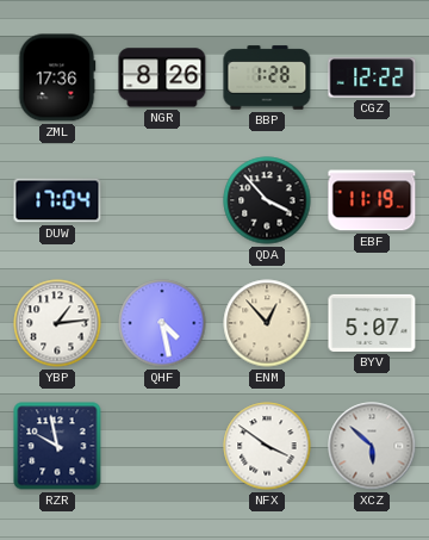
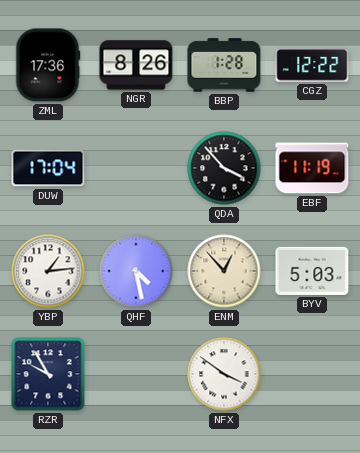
BYV: 5:07 -> 5:03 (312, 271)
RZR: 9:58 -> 9:55 (48, 374)
XCZ: 5:52 -> none (372, 446)
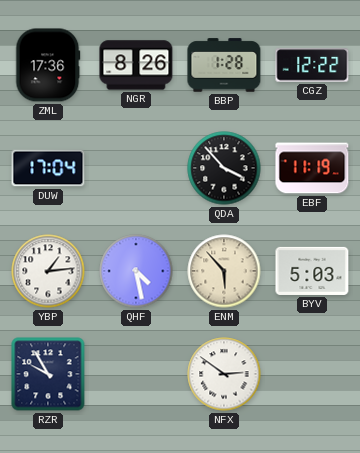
ENM: 12:53 -> 5:53 (224, 271)
NFX: 3:51 -> 2:51 (224, 374)
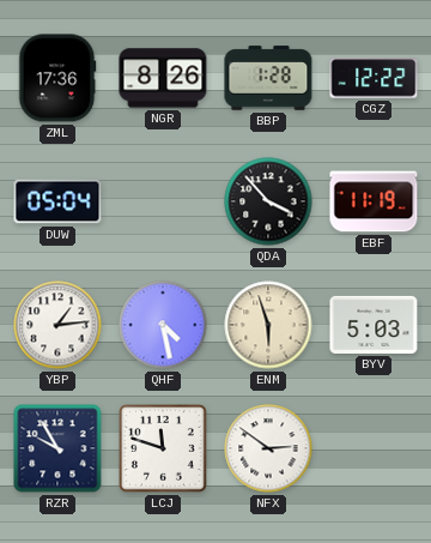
DUW: 17:04 -> 05:04 (57, 201)
ENM: 5:53 -> 5:57 (268, 325)
LCJ: none -> 11:48 (164, 450)
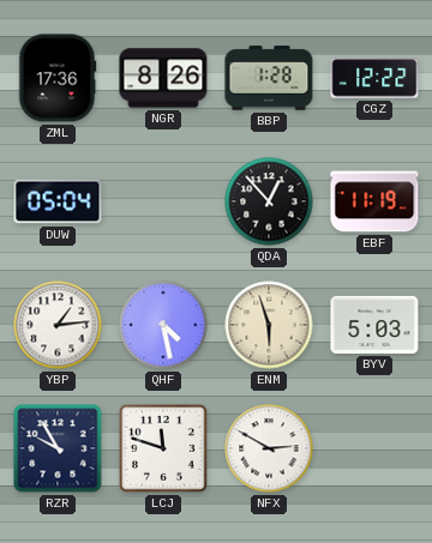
QDA: 3:53 -> 12:53 (269, 201)
NFX: 2:51 -> 2:50 (269, 448)
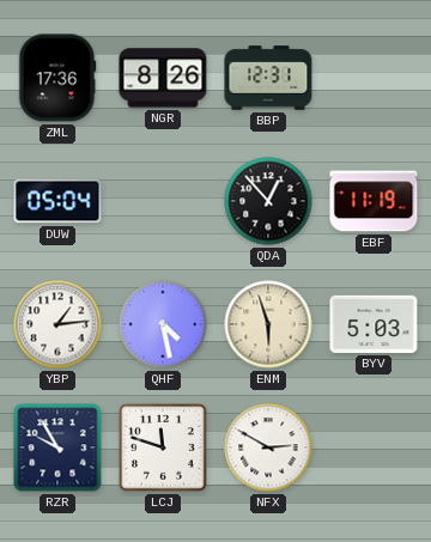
BBP: 1:28 -> 12:31 (268, 78)
CGZ: 12:22 -> none (374, 78)
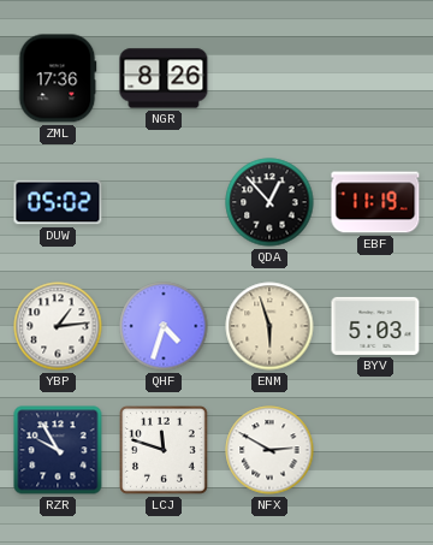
BBP: 12:31 -> none (268, 78)
DUW: 05:04 -> 05:02 (58, 202)
QHF: 4:28 -> 4:33 (164, 326)
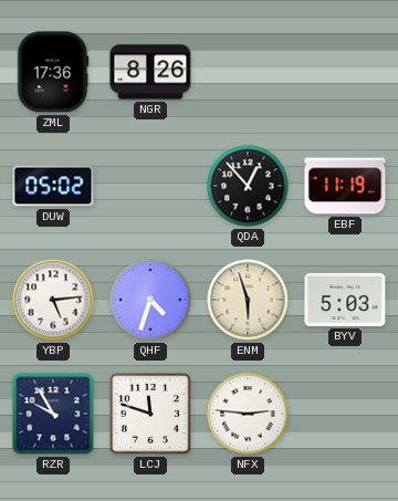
YBP: 1:14 -> 5:14 (53, 300)
NFX: 2:50 -> 2:46 (248, 414)
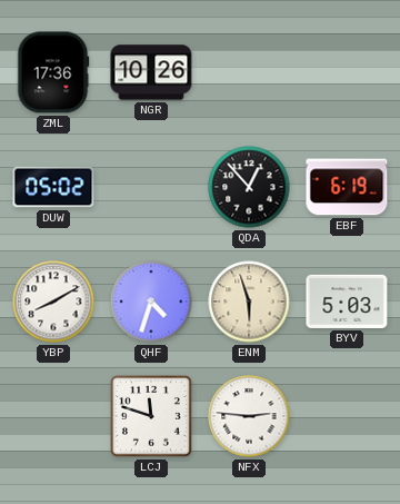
NGR: 8:26 -> 10:26 (151, 72)
EBF: 11:19 -> 6:19 (347, 187)
YBP: 5:14 -> 8:10 (53, 302)
RZR: 9:55 -> none (53, 414)
